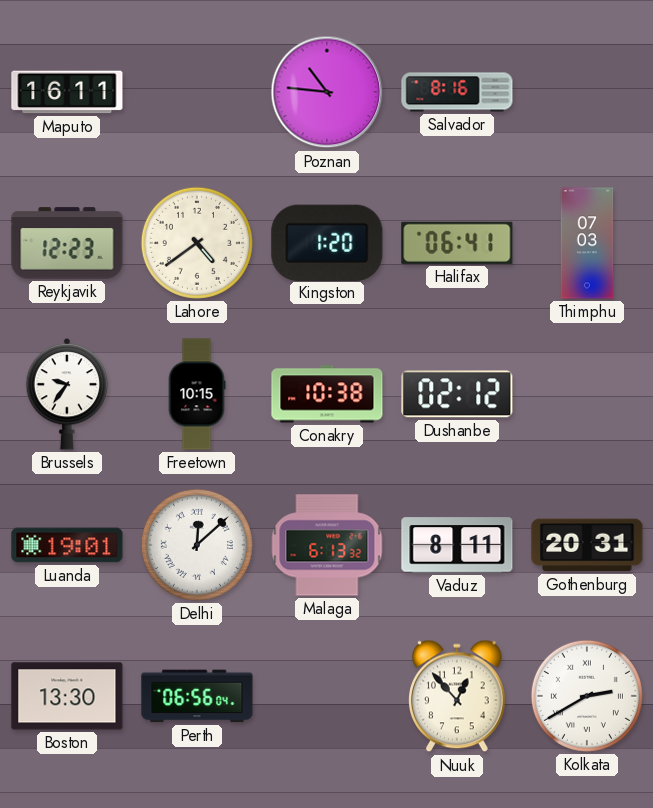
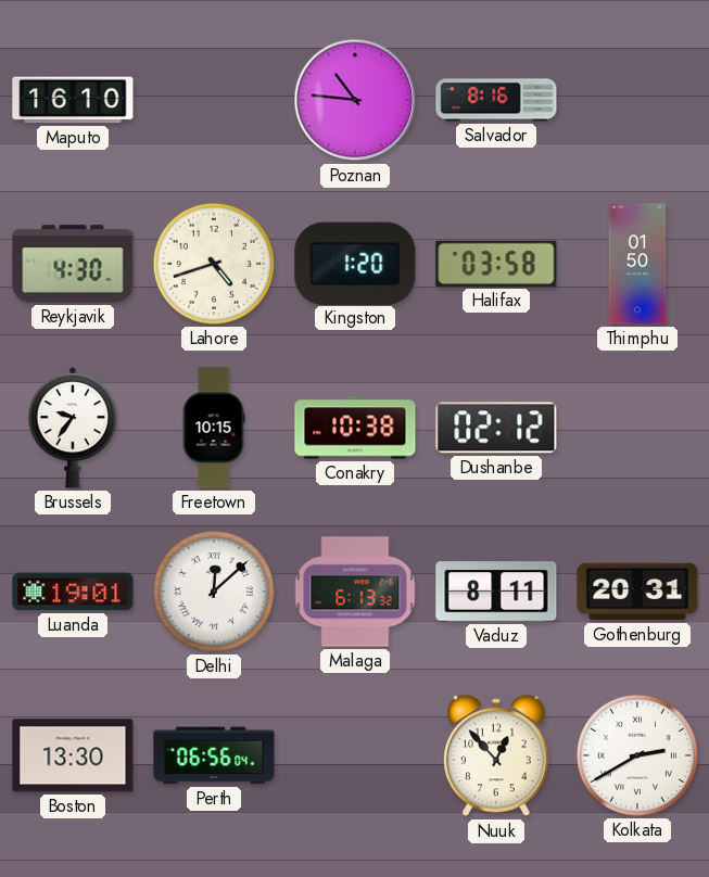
Maputo: 16:11 -> 16:10 (73, 100)
Reykjavik: 12:23 -> 4:30 (73, 264)
Lahore: 4:39 -> 4:42 (214, 264)
Halifax: 06:41 -> 03:58 (496, 264)
Thimphu: 07:03 -> 01:50 (637, 264)
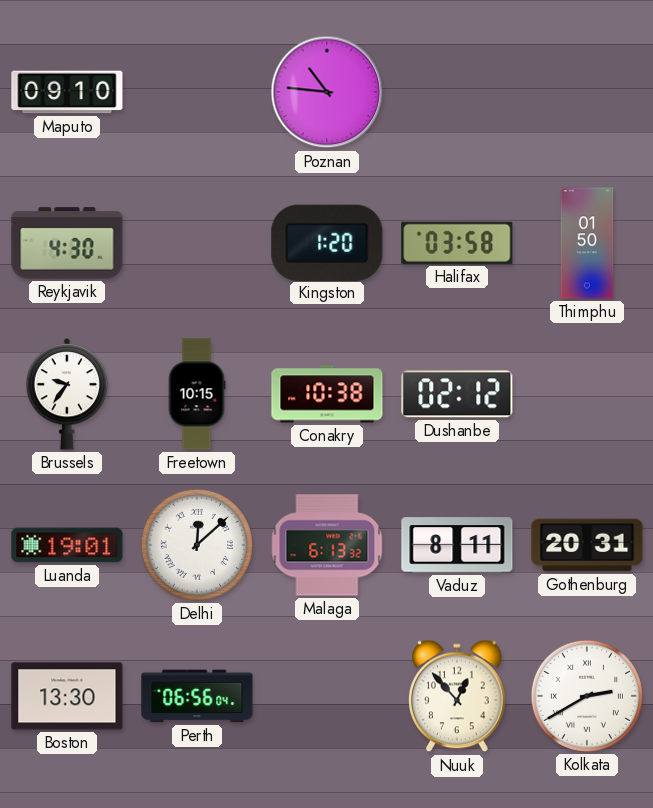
Maputo: 16:10 -> 09:10 (67, 92)
Salvador: 8:16 -> none (496, 100)
Lahore: 4:42 -> none (214, 264)
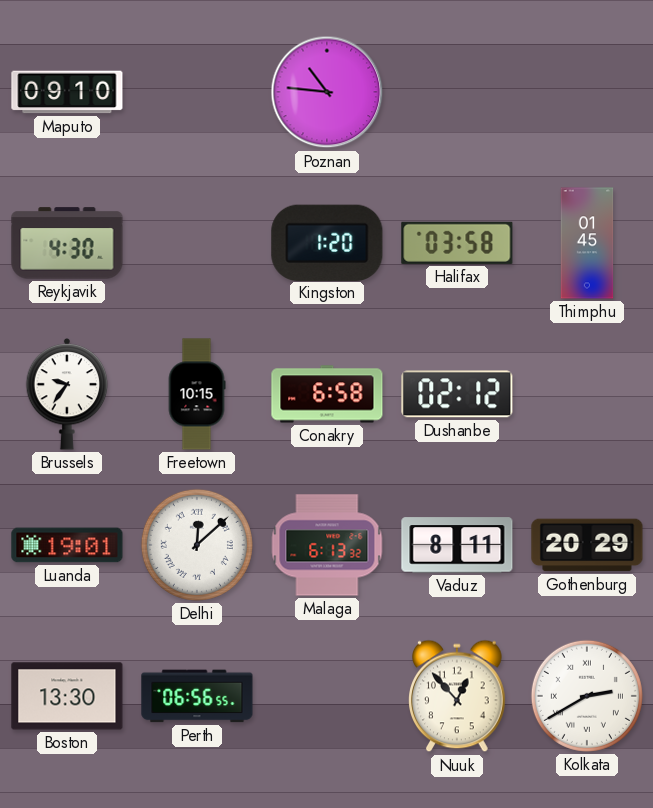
Thimphu: 01:50 -> 01:45 (587, 243)
Conakry: 10:38 -> 6:58 (327, 394)
Gothenburg: 20:31 -> 20:29 (587, 545)
Perth: 06:56:04 -> 06:56:55 (197, 696)
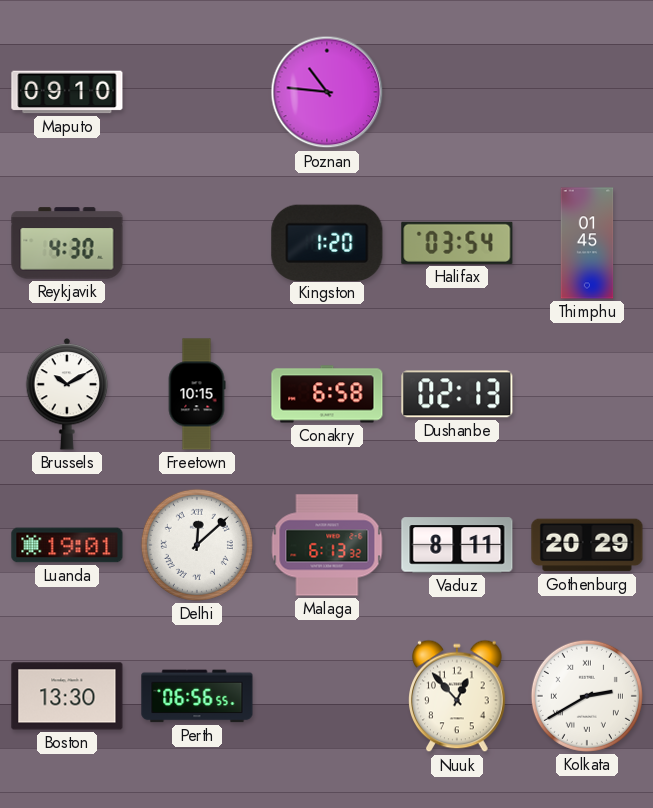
Halifax: 03:58 -> 03:54 (457, 243)
Brussels: 9:36 -> 10:10 (67, 395)
Dushanbe: 02:12 -> 02:13 (457, 394)
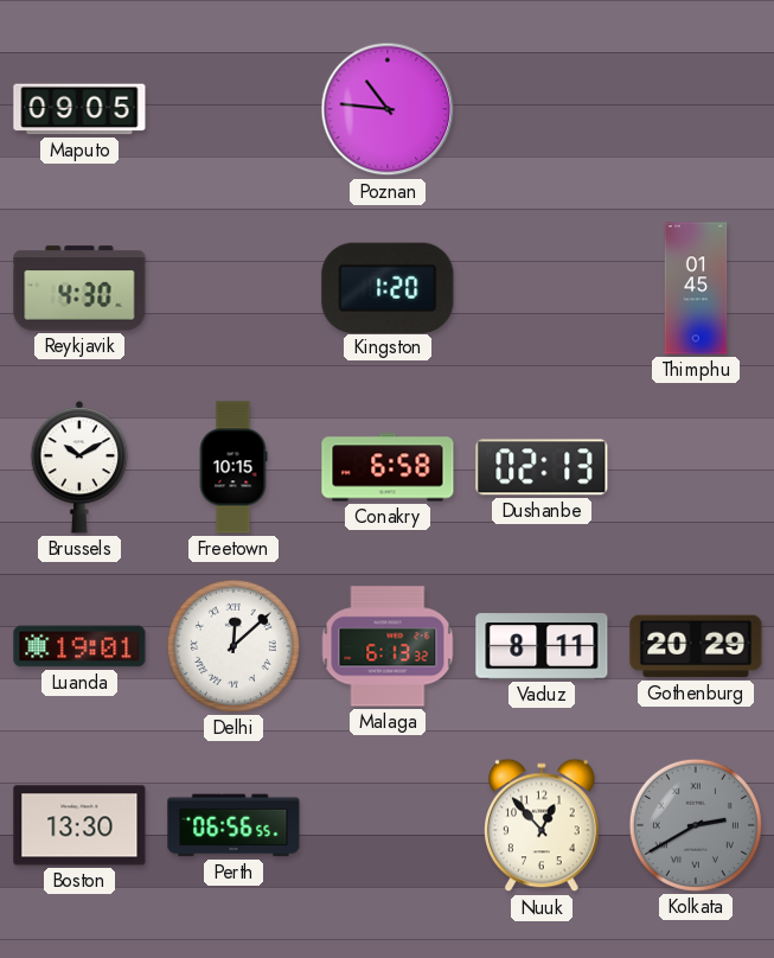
Maputo: 09:10 -> 09:05 (79, 109)
Halifax: 03:54 -> none (457, 243)
Kolkata dial: white -> grey (696, 825)
